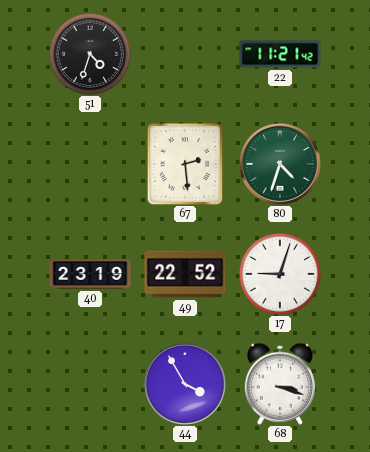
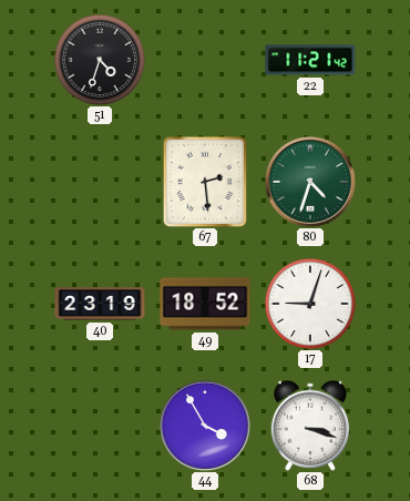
49: 22:52 -> 18:52 (205, 304)
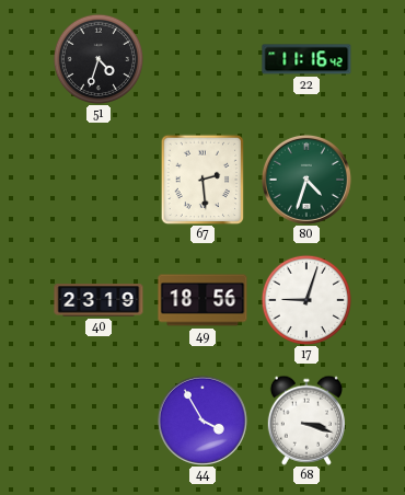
22: 11:21 -> 11:16 (306, 59)
49: 18:52 -> 18:56 (202, 300)
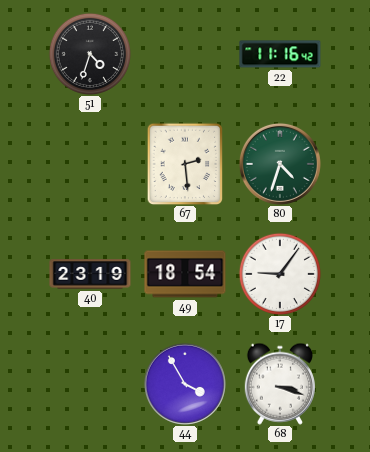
49: 18:56 -> 18:54 (185, 274)
17: 9:03 -> 9:06 (279, 273)
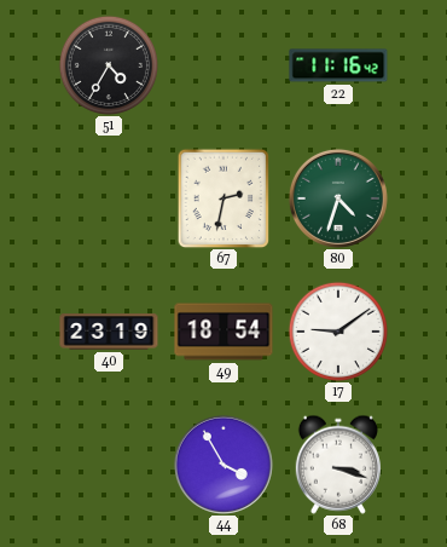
51: 4:33 -> 4:35 (108, 64)
67: 2:29 -> 2:32 (224, 198)
17: 9:06 -> 9:09 (337, 330)
